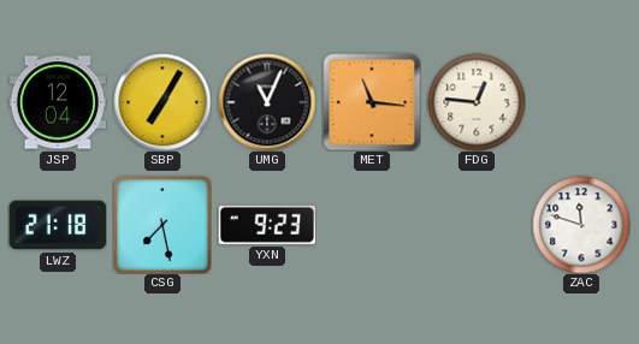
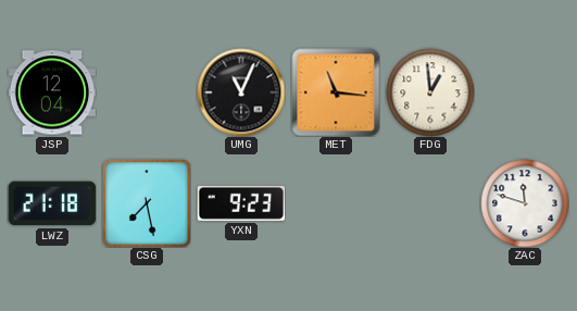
SBP: 7:05 -> none (162, 102)
FDG: 12:46 -> 12:59 (430, 92)
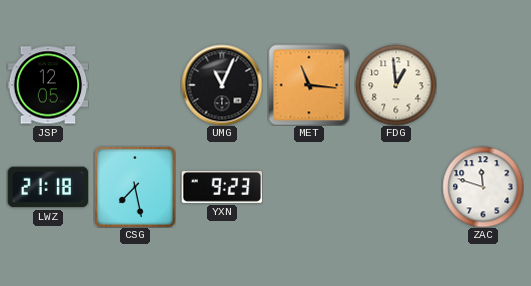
JSP: 12:04 -> 12:05 (48, 85)
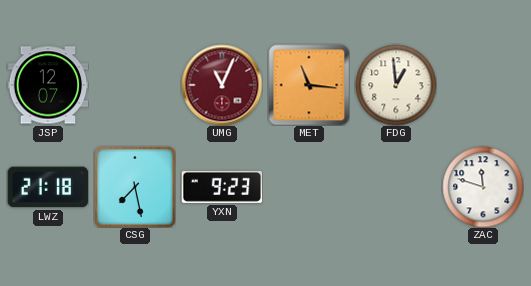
JSP: 12:05 -> 12:07 (48, 85)
UMG dial: black -> burgundy (222, 85)
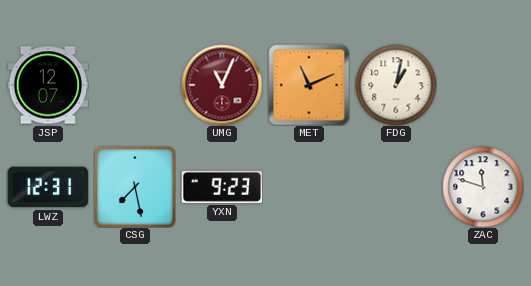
MET: 11:16 -> 11:11 (309, 85)
FDG: 12:59 -> 1:02 (396, 85)
LWZ: 21:18 -> 12:31 (48, 187)
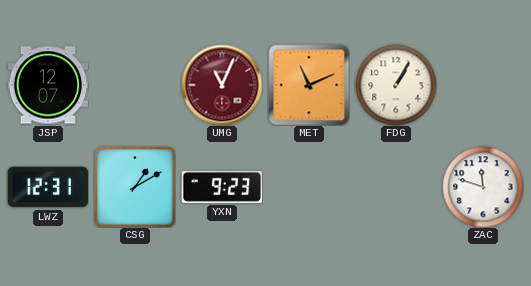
FDG: 1:02 -> 1:05 (396, 85)
CSG: 7:28 -> 1:10 (135, 187)
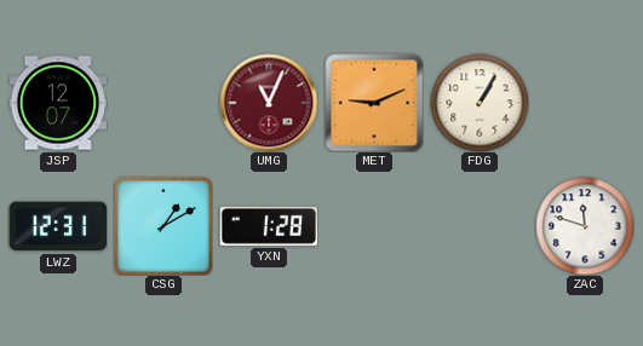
MET: 11:11 -> 9:11 (374, 103)
YXN: 9:23 -> 1:28 (269, 226)
